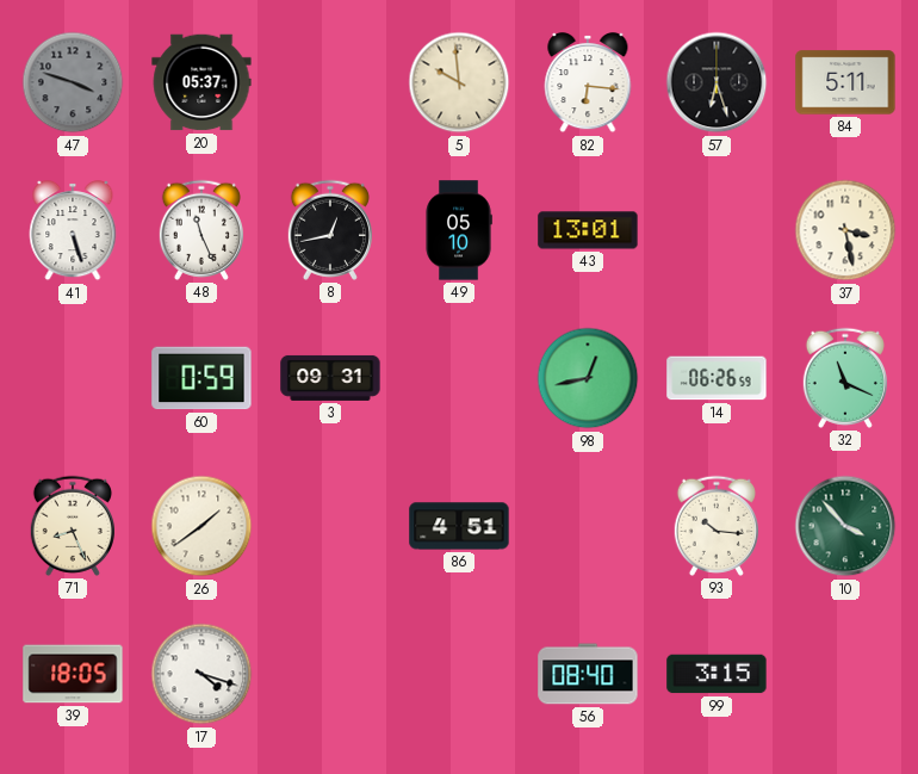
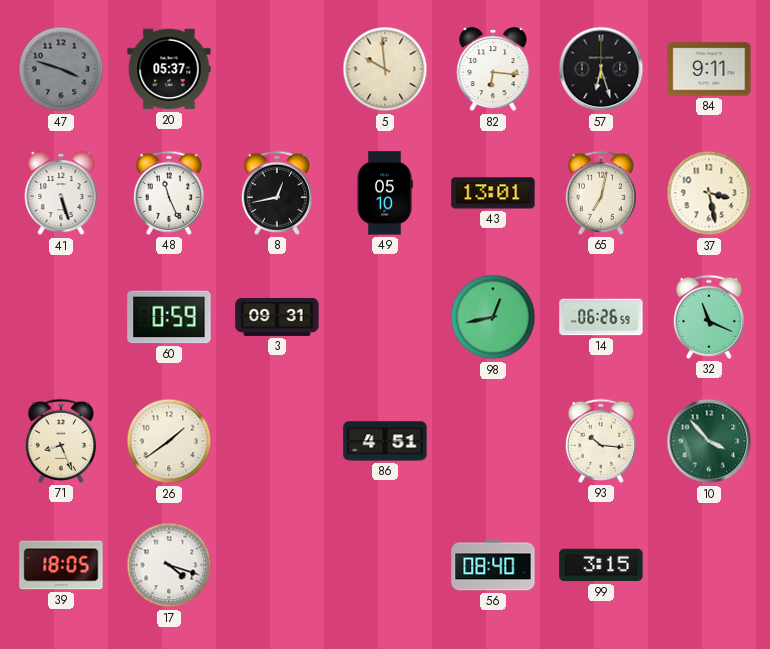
84: 5:11 -> 9:11 (709, 69)
65: none -> 7:02 (600, 193)
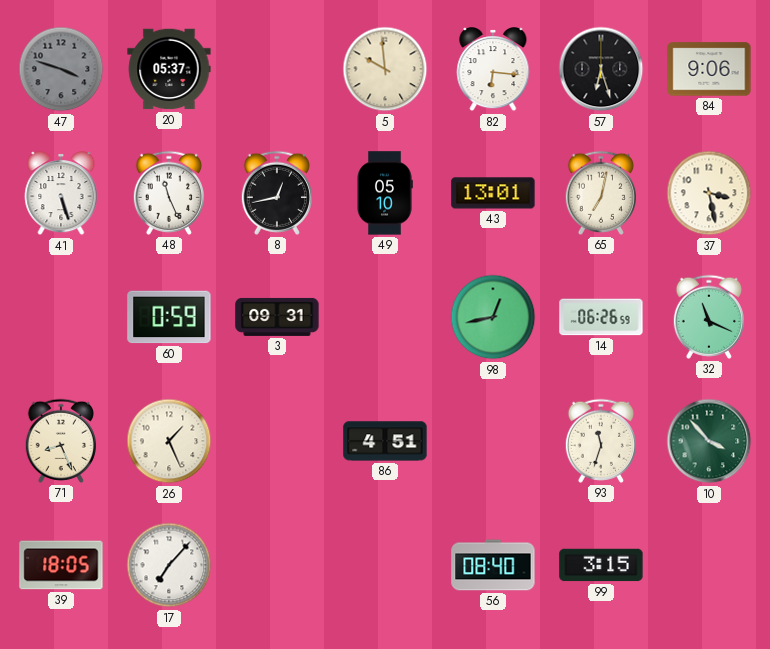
84: 9:11 -> 9:06 (709, 69)
26: 1:39 -> 1:26 (169, 441)
93: 10:16 -> 11:33 (600, 441)
17: 4:18 -> 7:07 (169, 565)
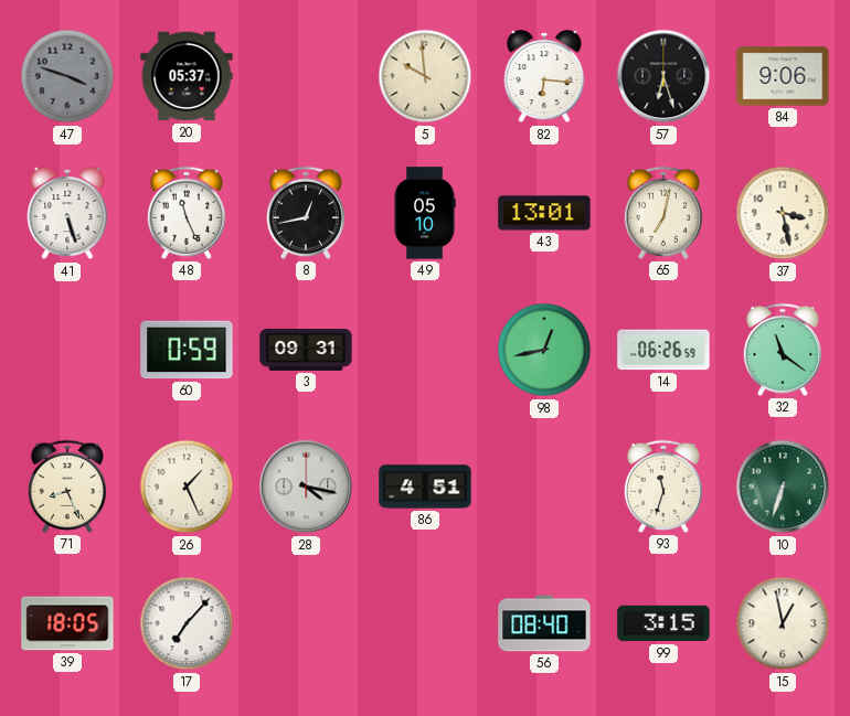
32: 11:19 -> 11:21 (782, 350)
28: none -> 4:17 (306, 487)
10: 3:53 -> 6:33 (783, 487)
15: none -> 12:58 (783, 623)
